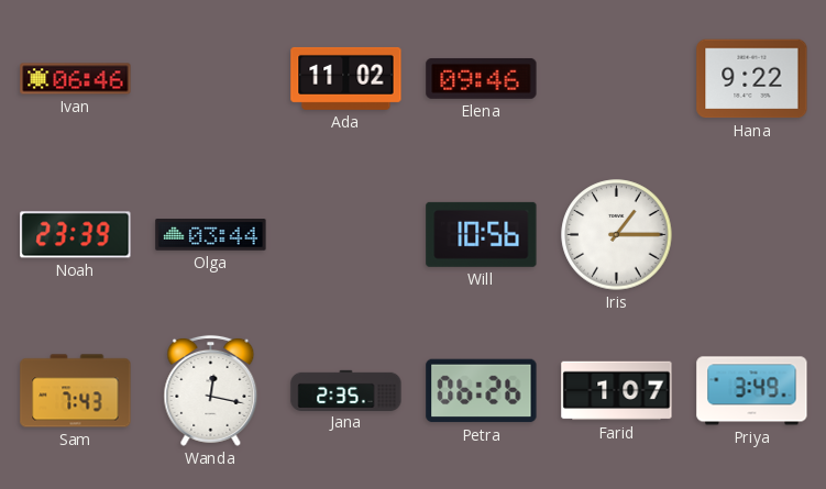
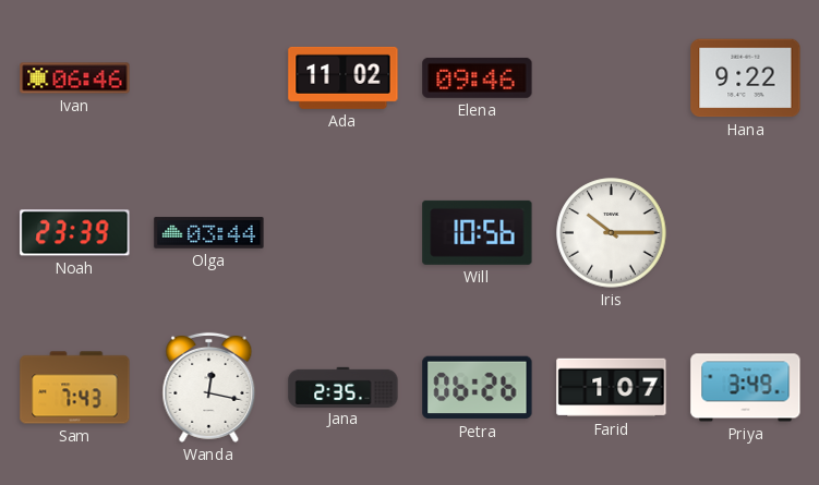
Iris: 1:15 -> 10:15 (612, 233)
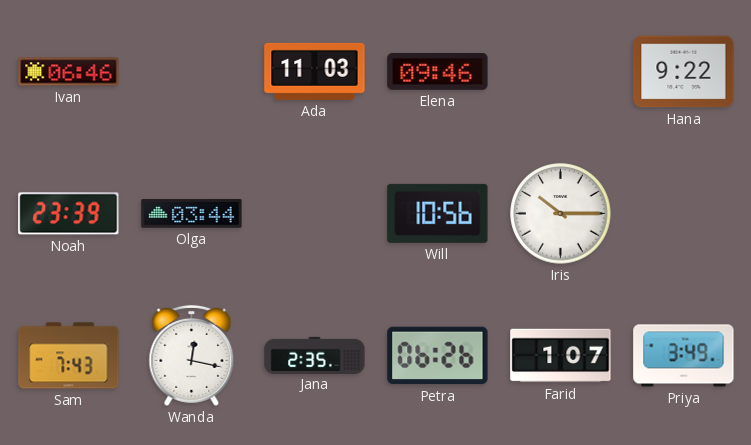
Ada: 11:02 -> 11:03 (315, 71)
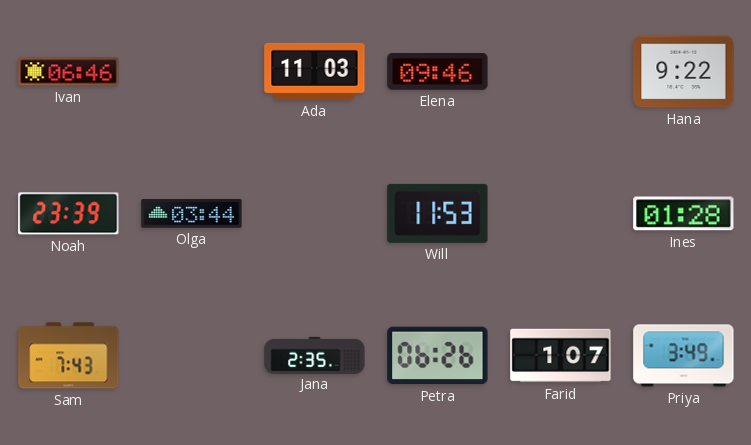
Will: 10:56 -> 11:53 (438, 213)
Iris: 10:15 -> none (561, 214)
Ines: none -> 01:28 (684, 214)
Wanda: 12:17 -> none (192, 355)
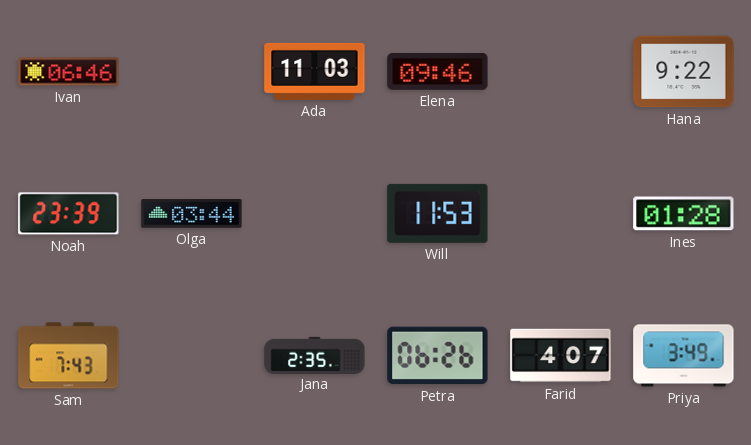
Farid: 1:07 -> 4:07 (561, 356)
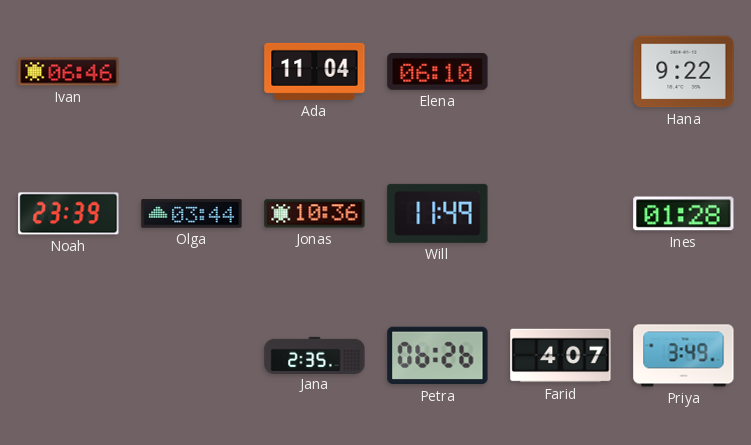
Ada: 11:03 -> 11:04 (315, 71)
Elena: 09:46 -> 06:10 (438, 71)
Jonas: none -> 10:36 (315, 214)
Will: 11:53 -> 11:49 (438, 213)
Sam: 7:43 -> none (69, 356)
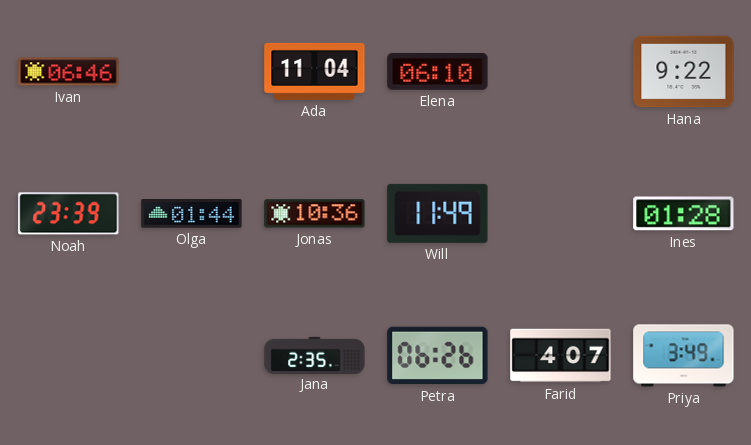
Olga: 03:44 -> 01:44 (192, 214)
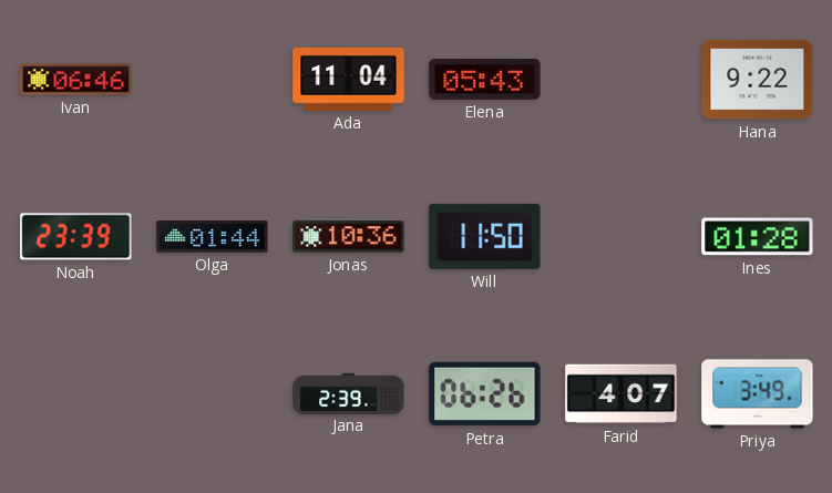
Elena: 06:10 -> 05:43 (485, 79)
Will: 11:49 -> 11:50 (485, 236)
Jana: 2:35 -> 2:39 (349, 393)
